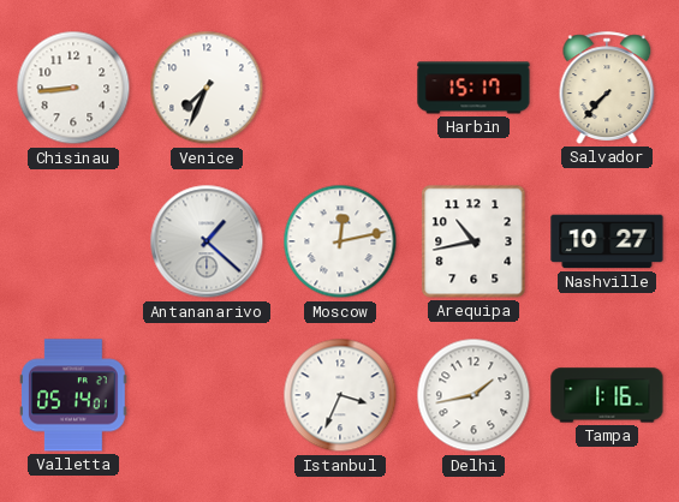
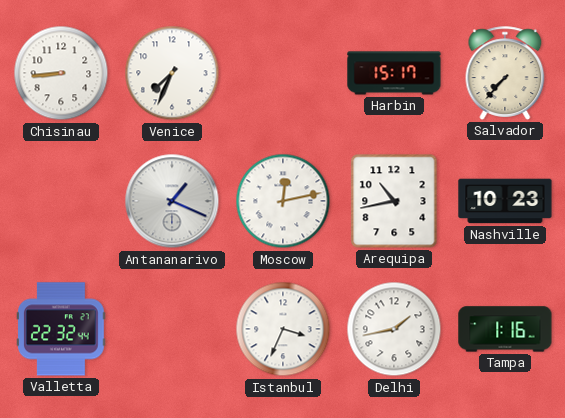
Antananarivo: 1:22 -> 1:19 (172, 201)
Nashville: 10:27 -> 10:23 (505, 201)
Valletta: 05:14 -> 22:32 (62, 329)
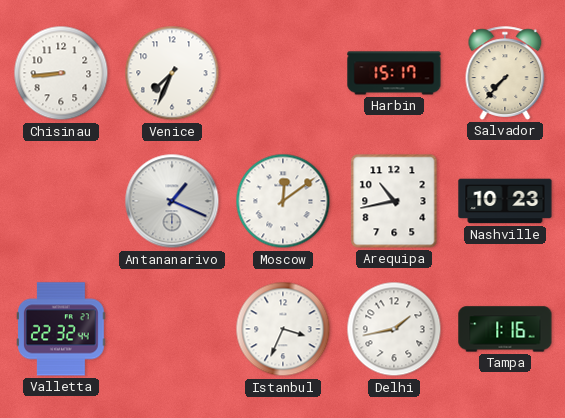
Moscow: 12:13 -> 12:09 (283, 201)
